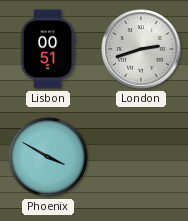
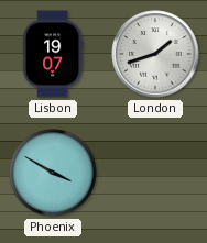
Lisbon: 00:51 -> 19:07 (53, 54)
London: 2:42 -> 1:42 (155, 54)
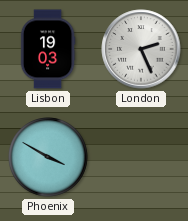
Lisbon: 19:07 -> 19:03 (48, 49)
London: 1:42 -> 2:26 (141, 49)
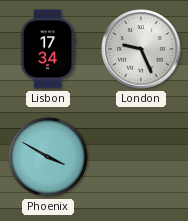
Lisbon: 19:03 -> 17:34 (48, 49)
London: 2:26 -> 9:26 (141, 49)
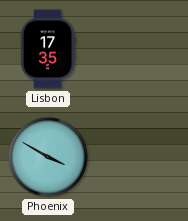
Lisbon: 17:34 -> 17:35 (48, 49)
London: 9:26 -> none (141, 49)
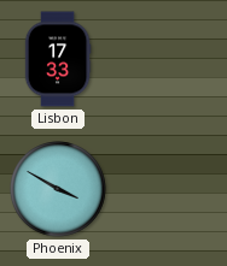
Lisbon: 17:35 -> 17:33 (58, 59)
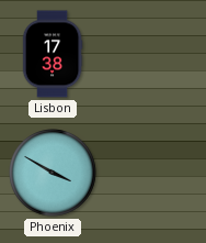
Lisbon: 17:33 -> 17:38 (53, 54)
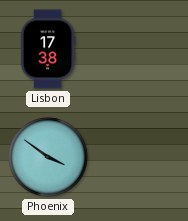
Phoenix: 3:50 -> 3:51 (48, 157)
